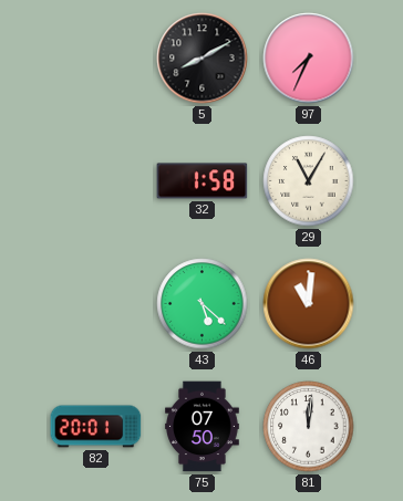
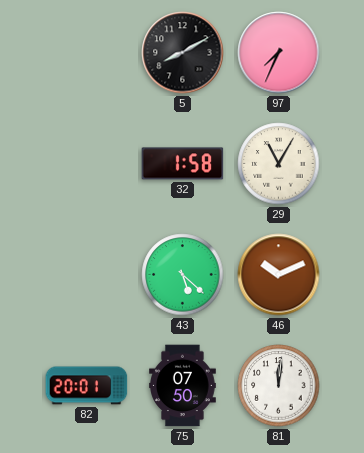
46: 11:01 -> 10:11 (279, 275)
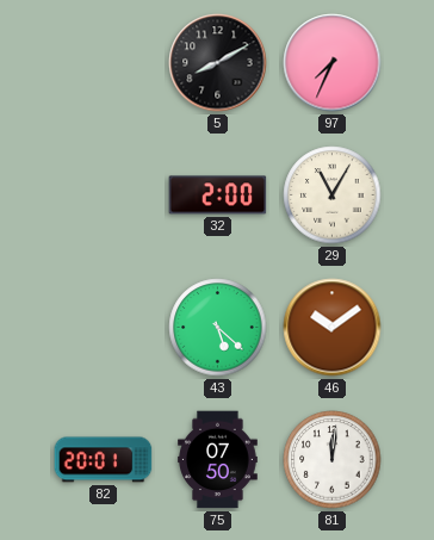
32: 1:58 -> 2:00 (218, 195)
46: 10:11 -> 10:09 (333, 328)
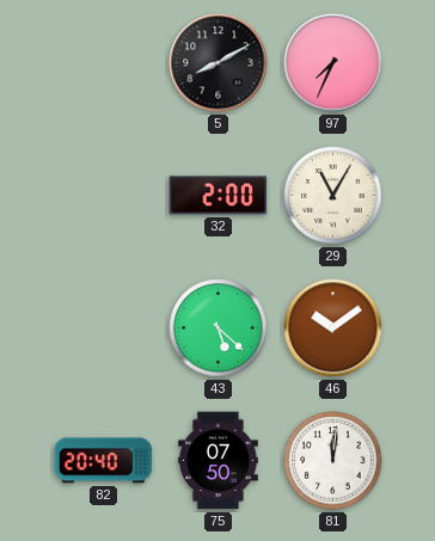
82: 20:01 -> 20:40 (104, 461)
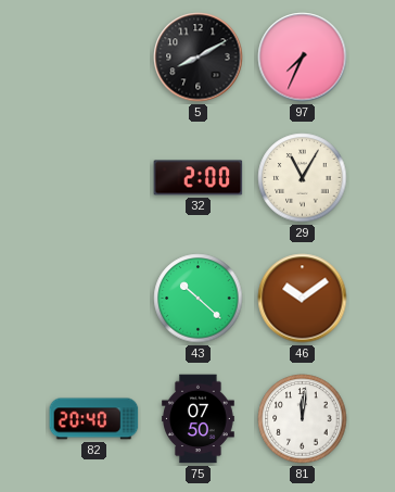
43: 5:22 -> 10:22 (199, 299)
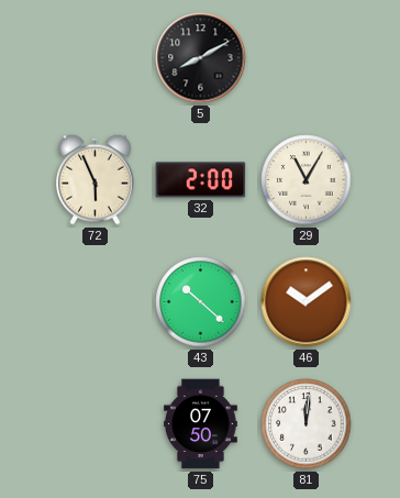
97: 7:34 -> none (303, 58)
72: none -> 5:56 (96, 179)
82: 20:40 -> none (94, 419)
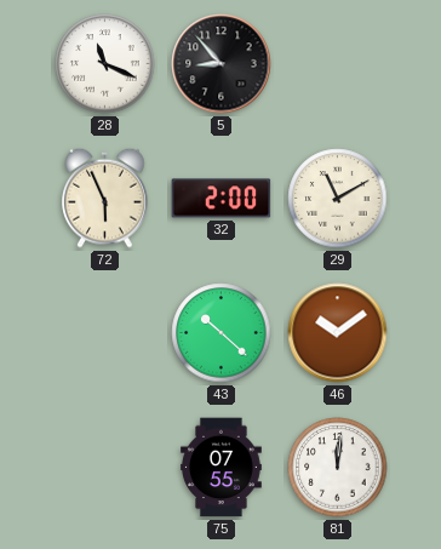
28: none -> 11:19 (105, 64)
5: 8:10 -> 8:53 (222, 64)
29: 11:05 -> 11:10 (338, 199)
75: 07:50 -> 07:55 (222, 468)
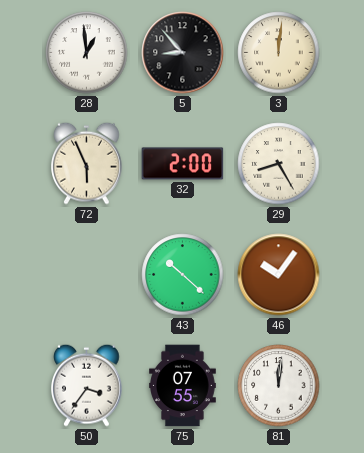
28: 11:19 -> 12:59 (87, 53)
3: none -> 12:01 (279, 53)
29: 11:10 -> 8:25 (279, 164)
46: 10:09 -> 10:06 (279, 275)
50: none -> 3:36 (87, 385)
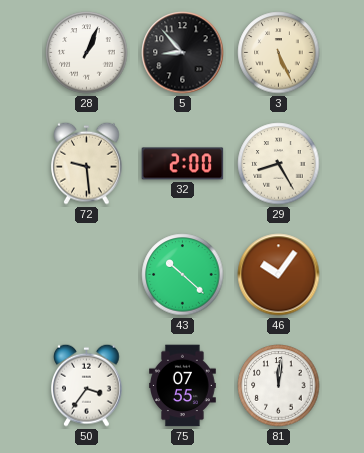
28: 12:59 -> 1:04 (87, 53)
3: 12:01 -> 5:26 (279, 53)
72: 5:56 -> 9:29 (87, 163)
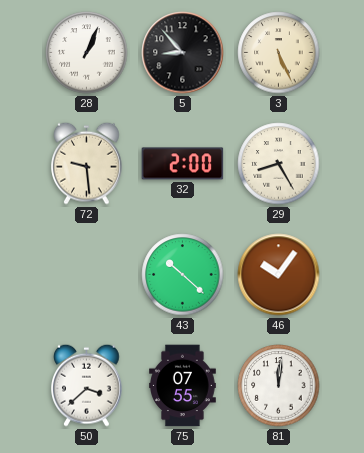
50: 3:36 -> 3:38 (87, 385)
